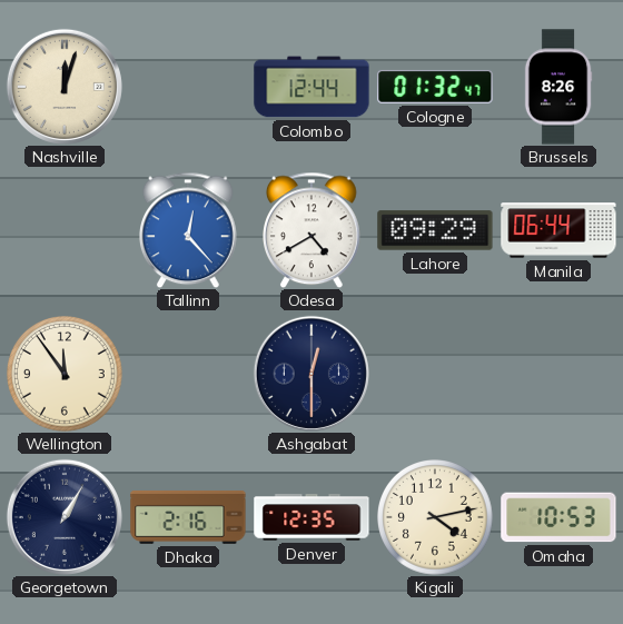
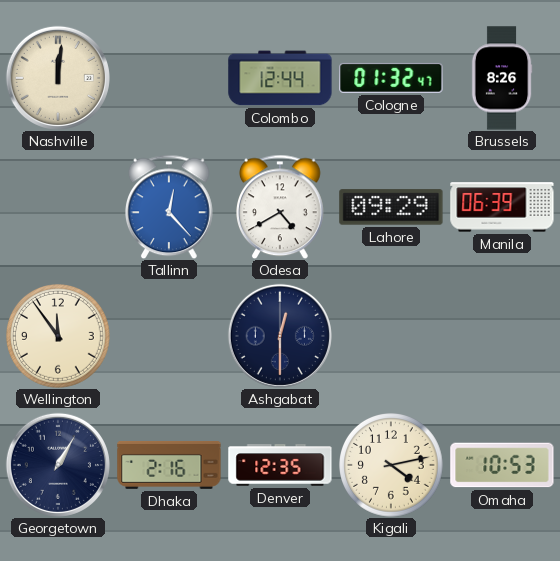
Nashville: 12:03 -> 12:01 (58, 78)
Manila: 06:44 -> 06:39 (502, 207)
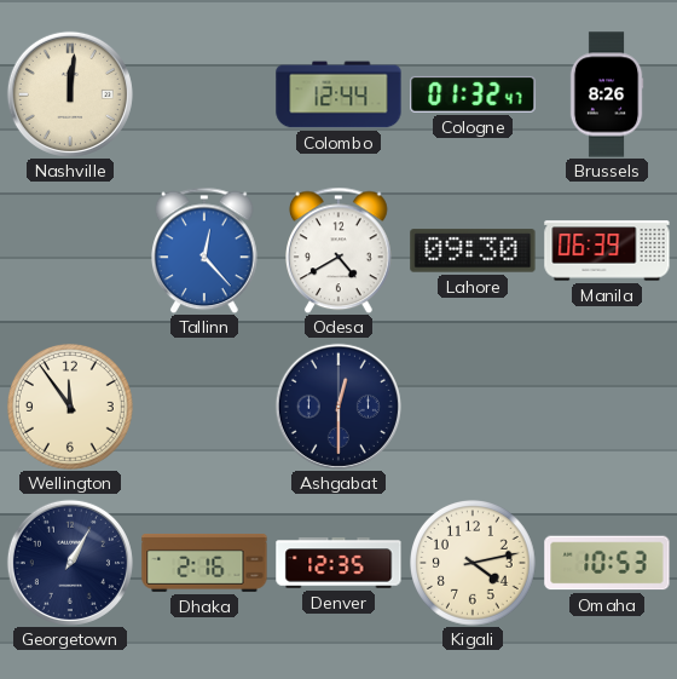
Lahore: 09:29 -> 09:30 (473, 251)
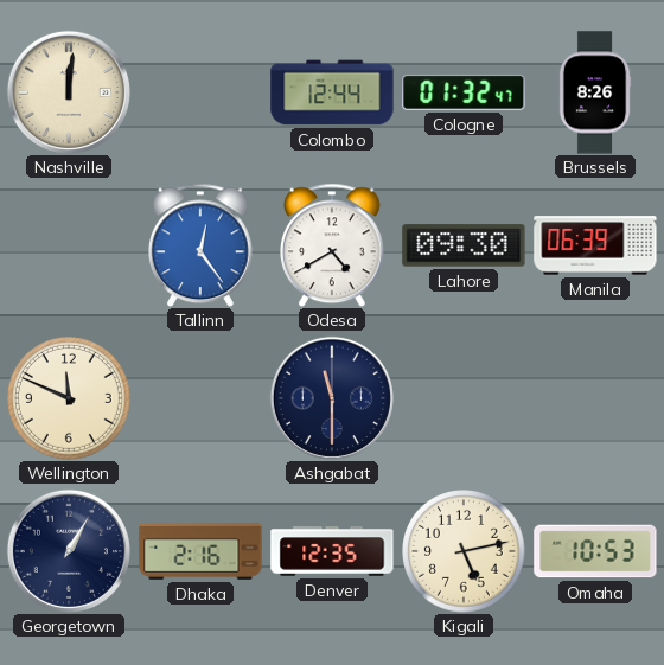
Tallinn: 12:23 -> 12:24 (202, 245)
Wellington: 11:54 -> 11:49 (70, 399)
Ashgabat: 12:30 -> 11:30 (332, 398)
Kigali: 4:13 -> 5:13 (465, 552)
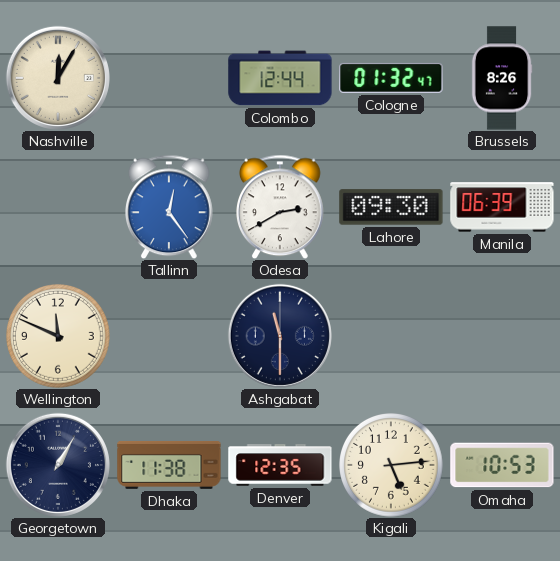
Nashville: 12:01 -> 12:05 (58, 78)
Odesa: 4:40 -> 2:40 (281, 207)
Dhaka: 2:16 -> 11:38 (169, 465)
Kigali: 5:13 -> 5:14 (392, 466)
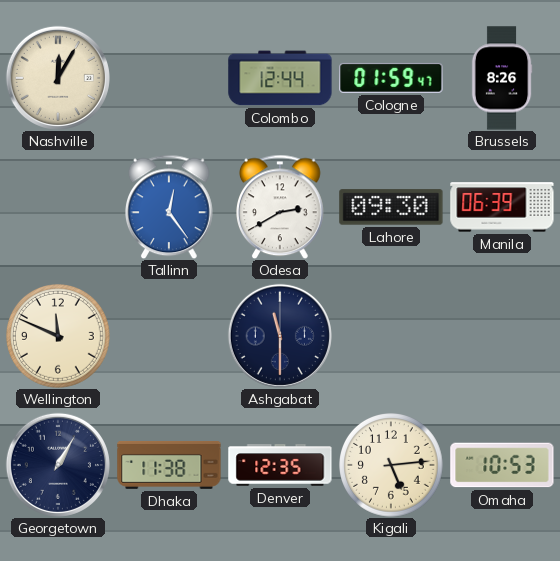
Cologne: 01:32 -> 01:59 (391, 78)
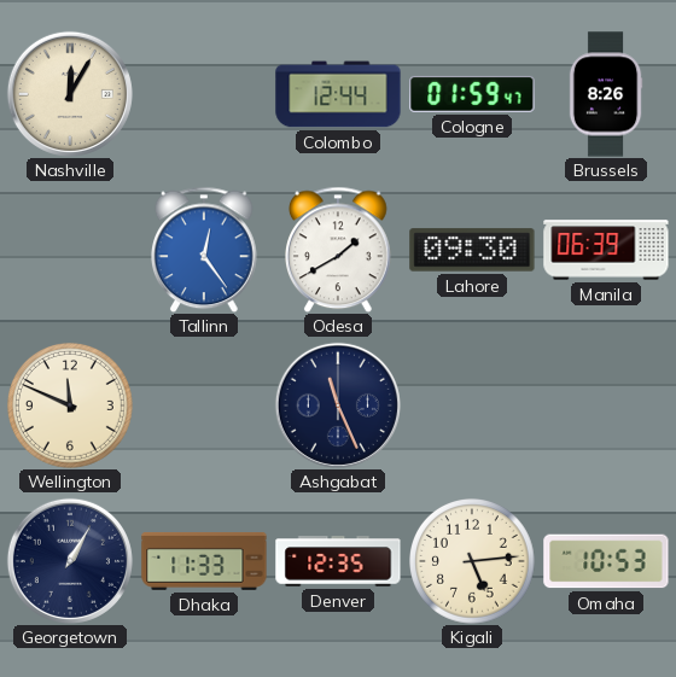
Odesa: 2:40 -> 1:40 (339, 250)
Ashgabat: 11:30 -> 11:26 (338, 405)
Dhaka: 11:38 -> 11:33 (204, 561)
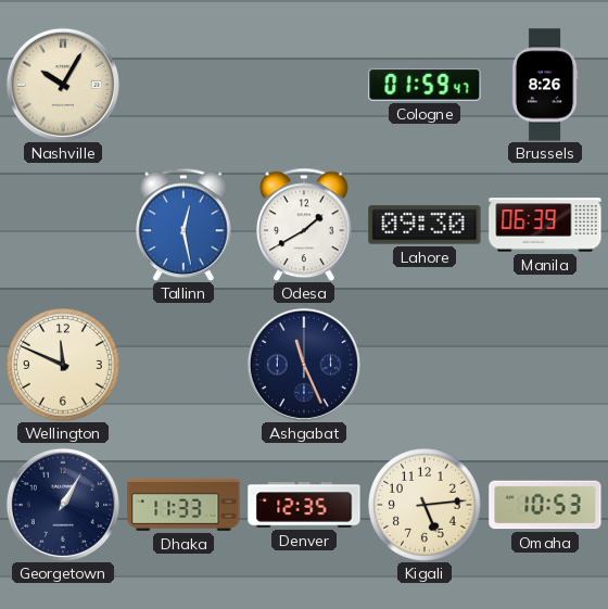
Nashville: 12:05 -> 10:05 (63, 85)
Colombo: 12:44 -> none (338, 94)
Tallinn: 12:24 -> 12:28 (185, 225)
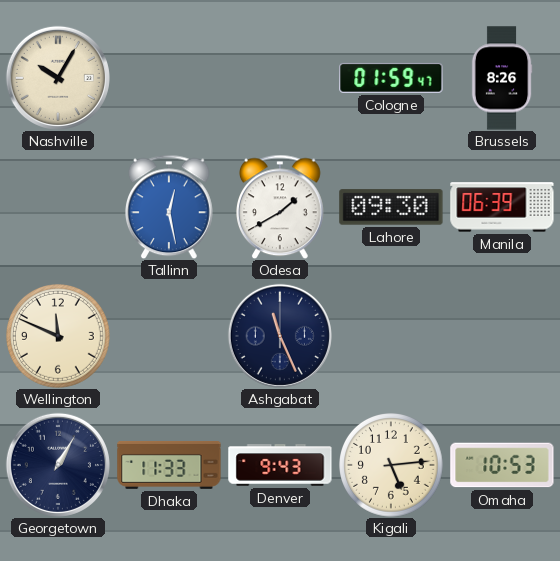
Denver: 12:35 -> 9:43 (280, 465)
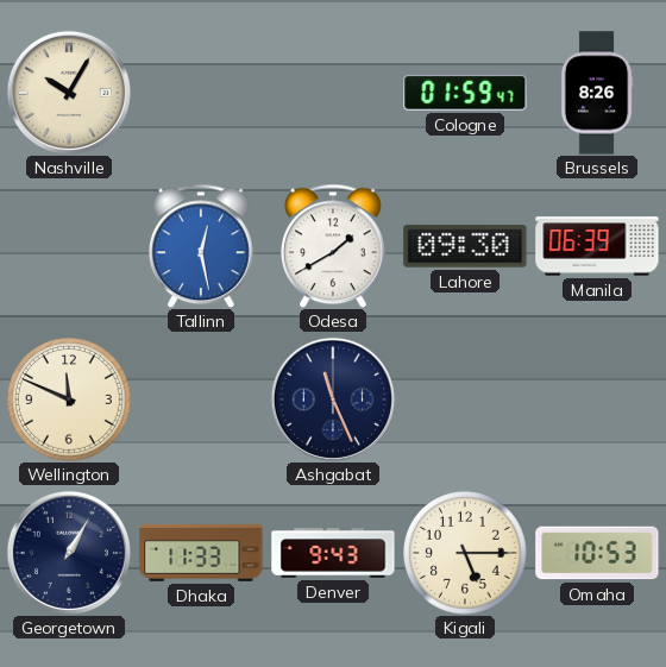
Kigali: 5:14 -> 5:15 (466, 554)
